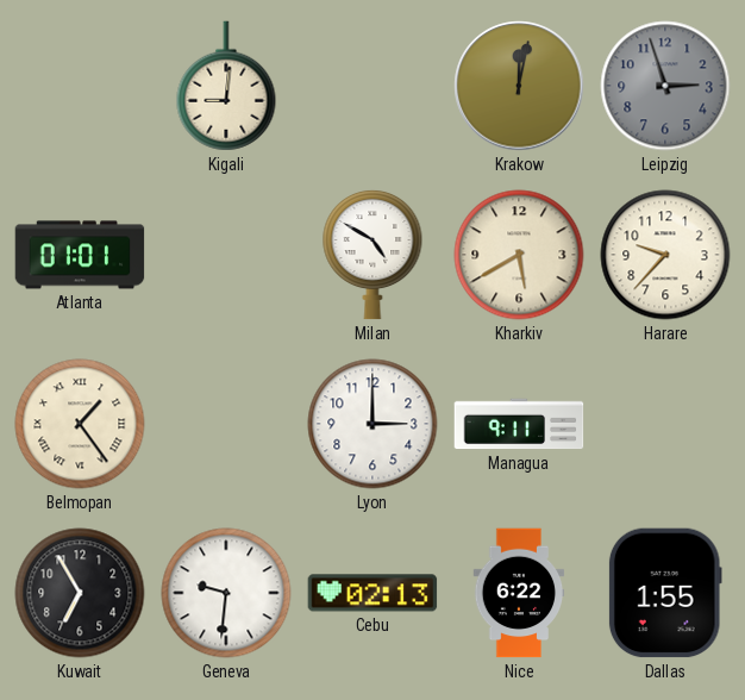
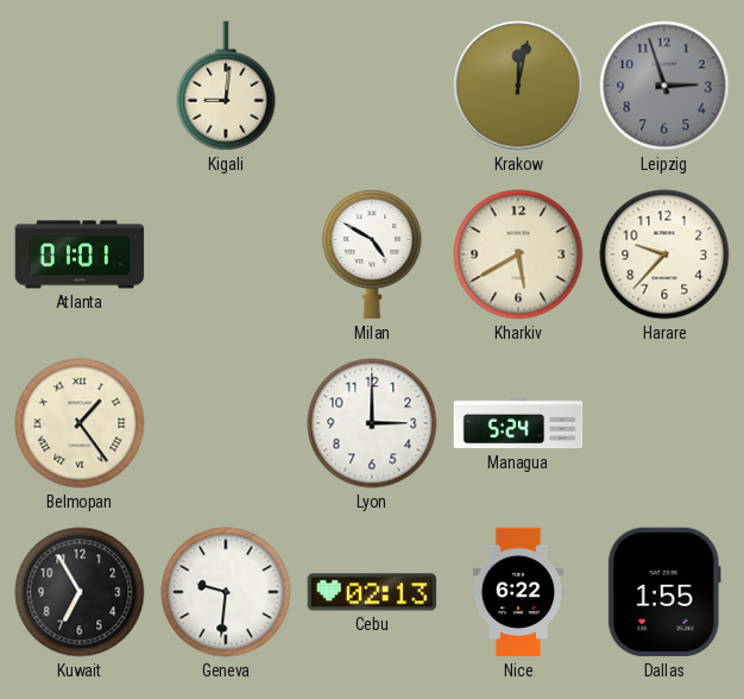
Managua: 9:11 -> 5:24 (518, 423)
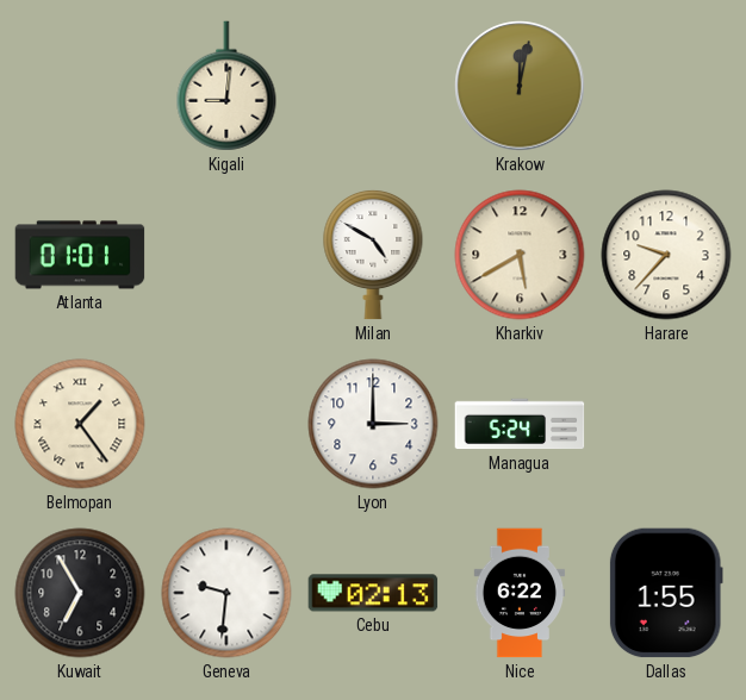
Leipzig: 2:57 -> none (664, 86)
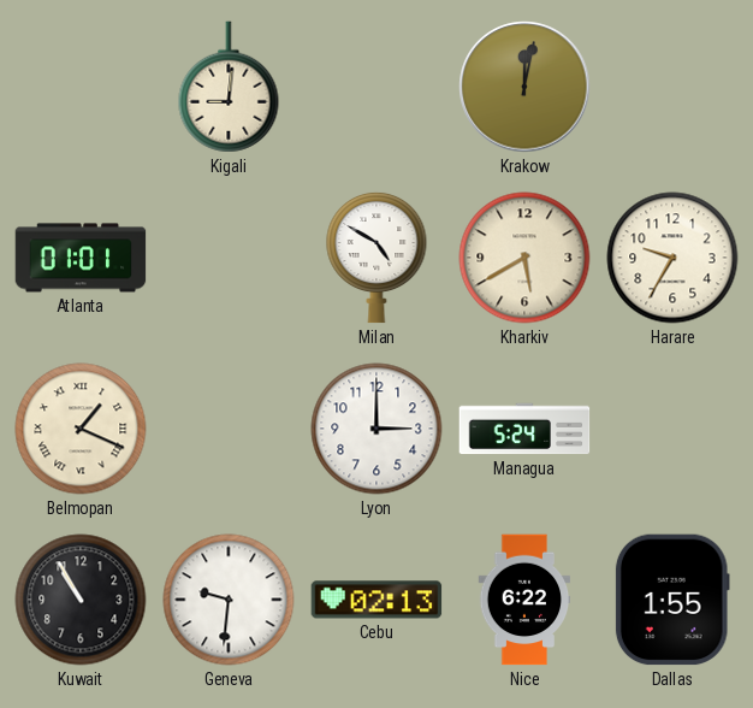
Harare: 9:37 -> 9:35 (672, 258)
Belmopan: 1:24 -> 1:19 (81, 429)
Kuwait: 6:55 -> 10:55 (81, 600)
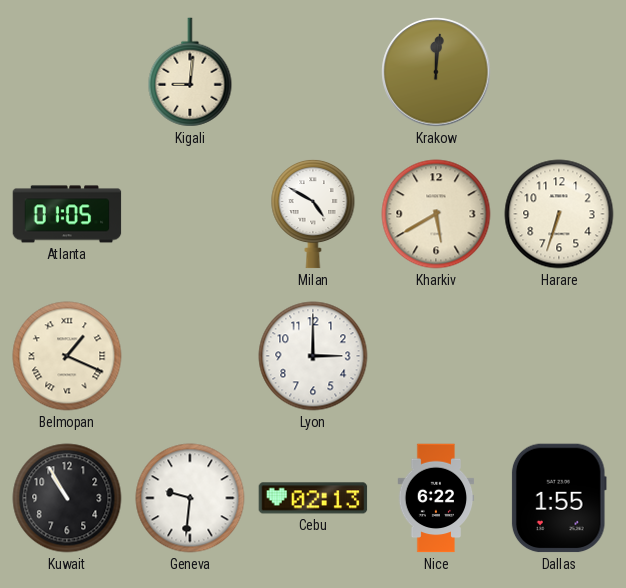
Krakow: 12:02 -> 12:01 (436, 72)
Atlanta: 01:01 -> 01:05 (67, 214)
Harare: 9:35 -> 6:33 (559, 214)
Managua: 5:24 -> none (524, 429)
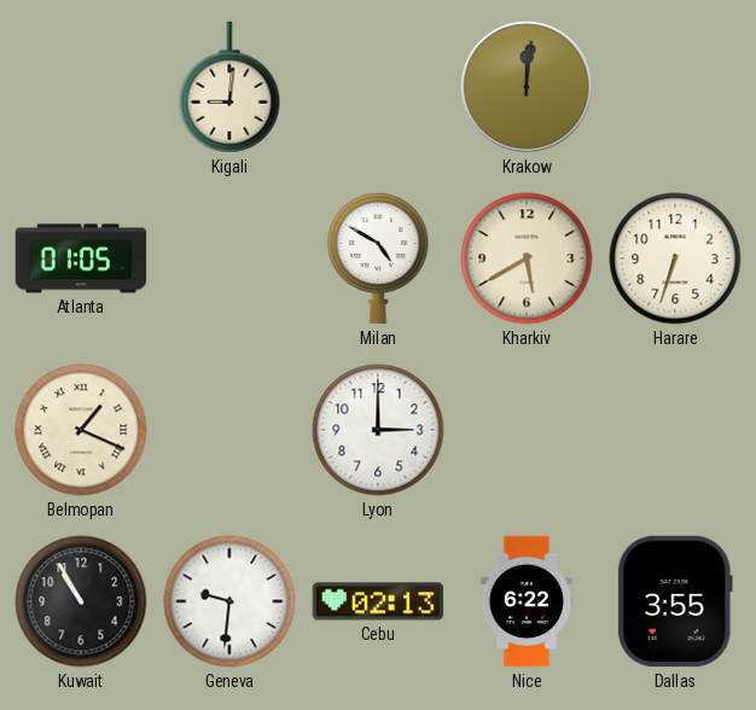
Dallas: 1:55 -> 3:55 (675, 601)
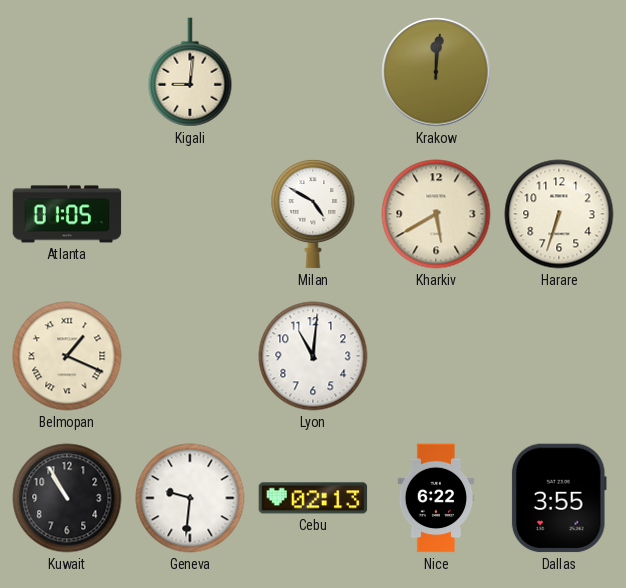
Lyon: 3:00 -> 11:01 (313, 356)
